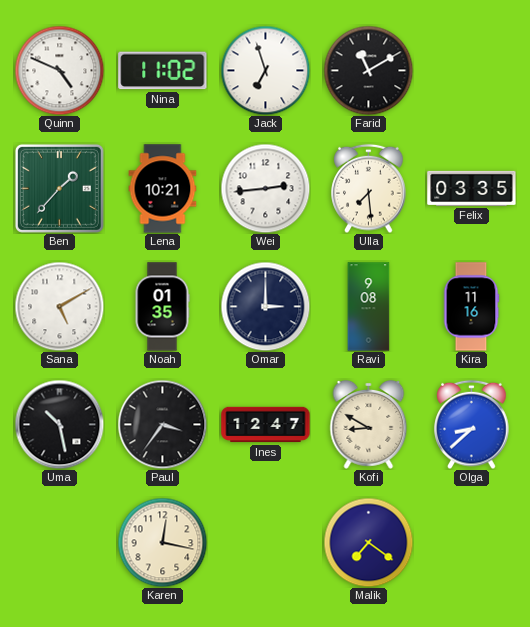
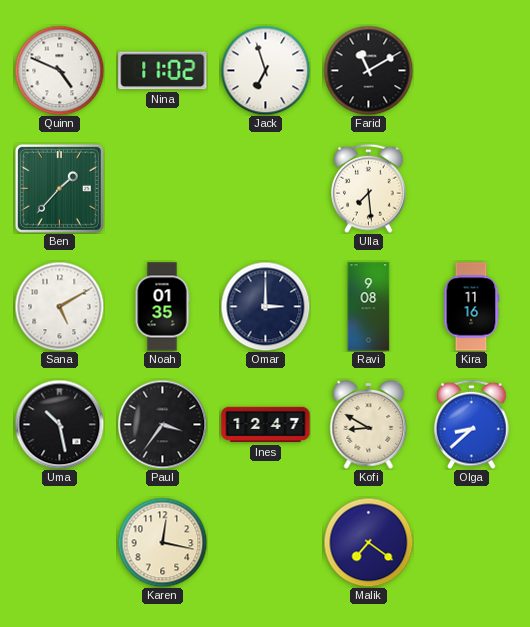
Lena: 10:21 -> none (163, 189)
Wei: 2:44 -> none (265, 188)
Felix: 03:35 -> none (472, 188)
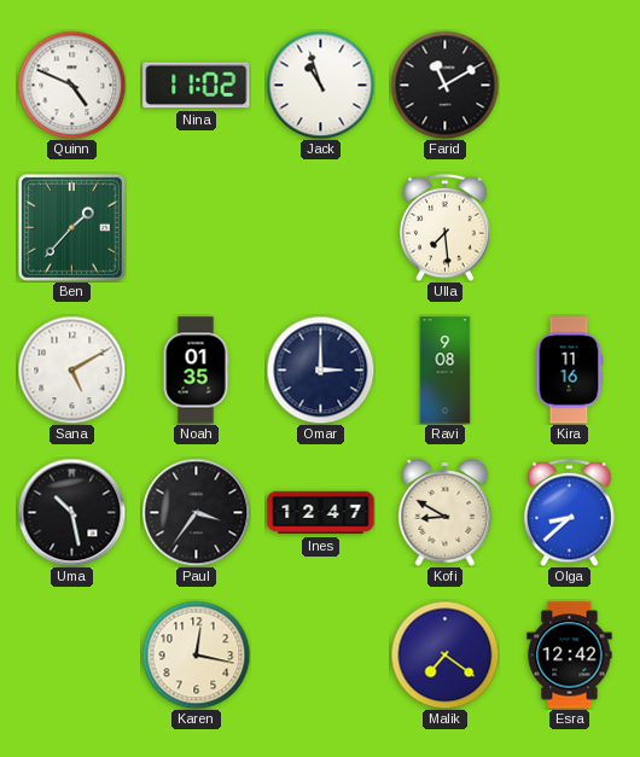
Jack: 6:57 -> 10:57 (320, 85)
Esra: none -> 12:42 (570, 656)
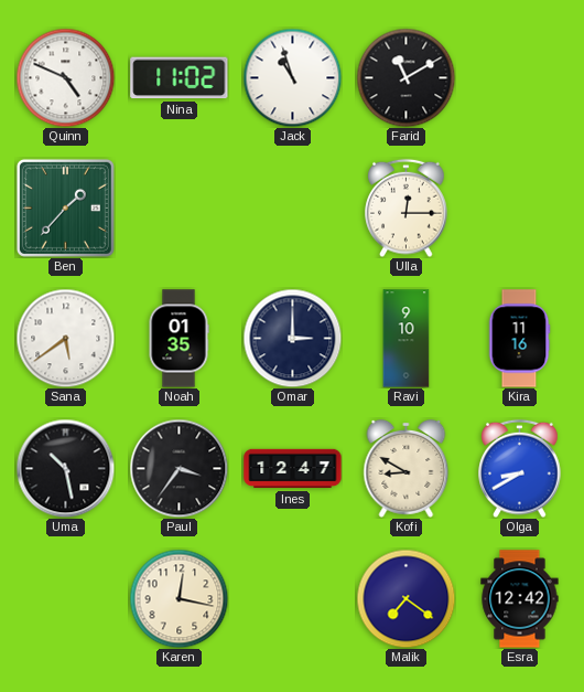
Ulla: 7:29 -> 12:15 (407, 207)
Sana: 5:10 -> 5:39 (65, 338)
Ravi: 9:08 -> 9:10 (407, 339)
Olga: 8:38 -> 8:40 (520, 468)
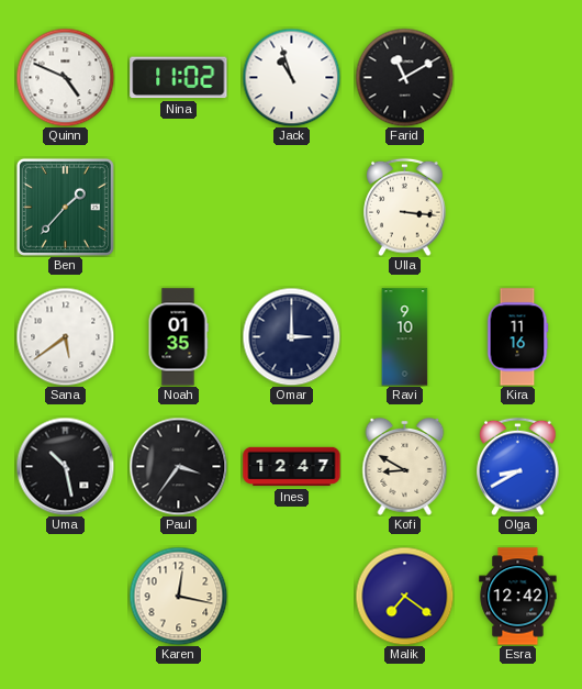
Ulla: 12:15 -> 3:16 (405, 207)
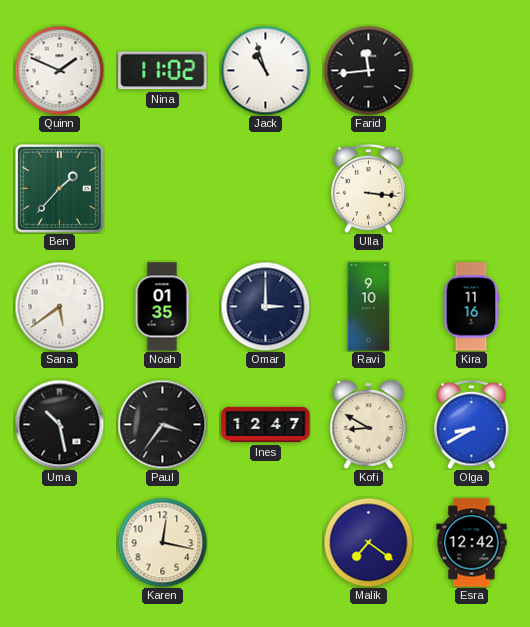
Quinn: 4:49 -> 1:49 (59, 70)
Farid: 11:10 -> 11:44 (368, 70)
